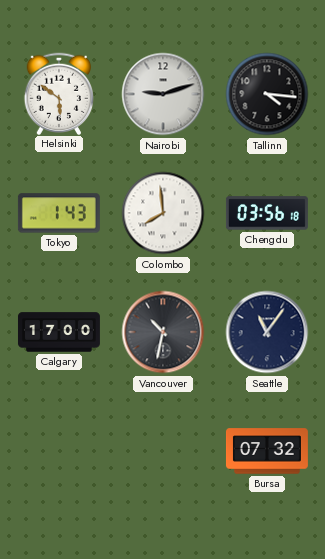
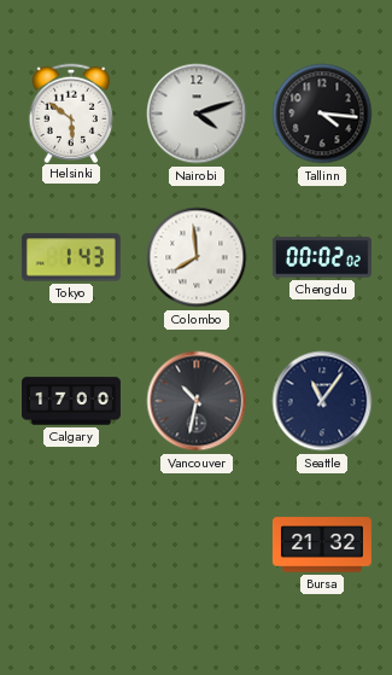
Nairobi: 9:12 -> 4:12 (197, 114)
Chengdu: 03:56 -> 00:02 (322, 257)
Bursa: 07:32 -> 21:32 (322, 545)
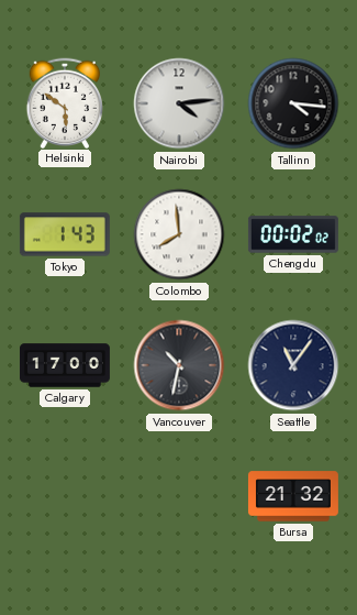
Nairobi: 4:12 -> 4:14 (179, 103)
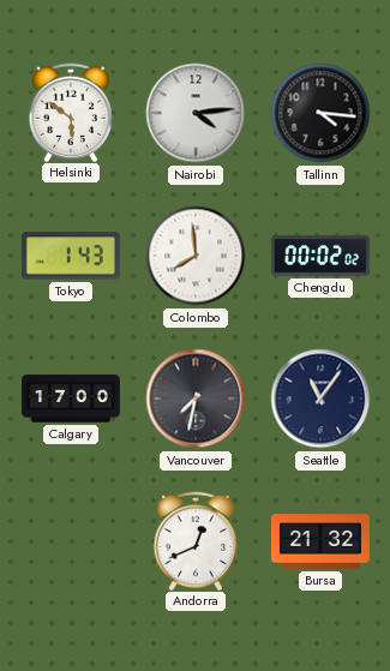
Vancouver: 10:32 -> 7:32 (196, 399)
Andorra: none -> 12:41 (196, 540)
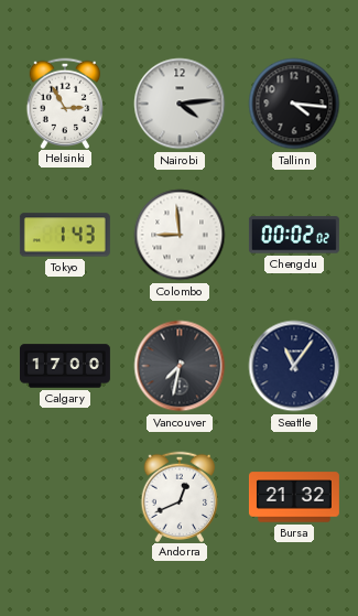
Helsinki: 5:51 -> 2:55 (65, 102)
Colombo: 7:59 -> 8:59 (180, 235)
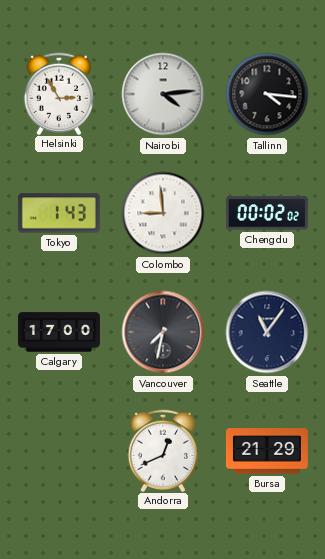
Bursa: 21:32 -> 21:29 (267, 451)
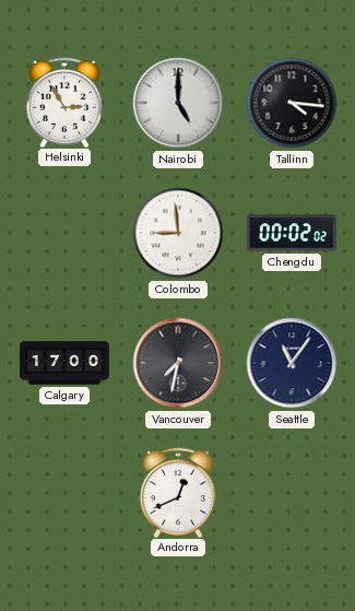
Nairobi: 4:14 -> 5:00 (178, 103)
Tokyo: 1:43 -> none (59, 213)
Bursa: 21:29 -> none (267, 451)
